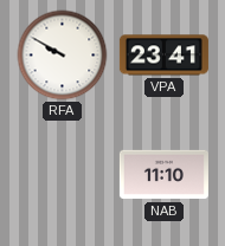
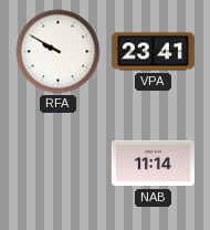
NAB: 11:10 -> 11:14 (153, 164)
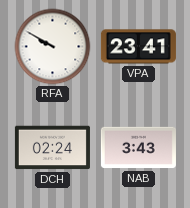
DCH: none -> 02:24 (52, 148)
NAB: 11:14 -> 3:43 (138, 148)
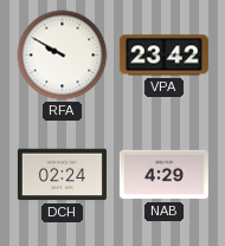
VPA: 23:41 -> 23:42 (163, 56)
NAB: 3:43 -> 4:29 (163, 175)
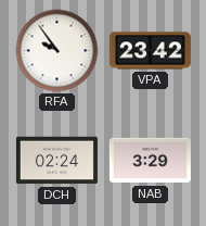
RFA: 9:50 -> 9:54 (57, 51)
NAB: 4:29 -> 3:29 (150, 161)
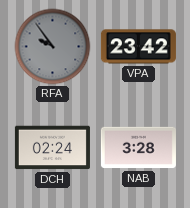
RFA dial: white -> grey (53, 47)
NAB: 3:29 -> 3:28 (138, 148)
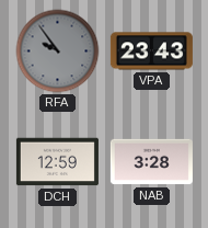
VPA: 23:42 -> 23:43 (151, 52)
DCH: 02:24 -> 12:59 (57, 162)
